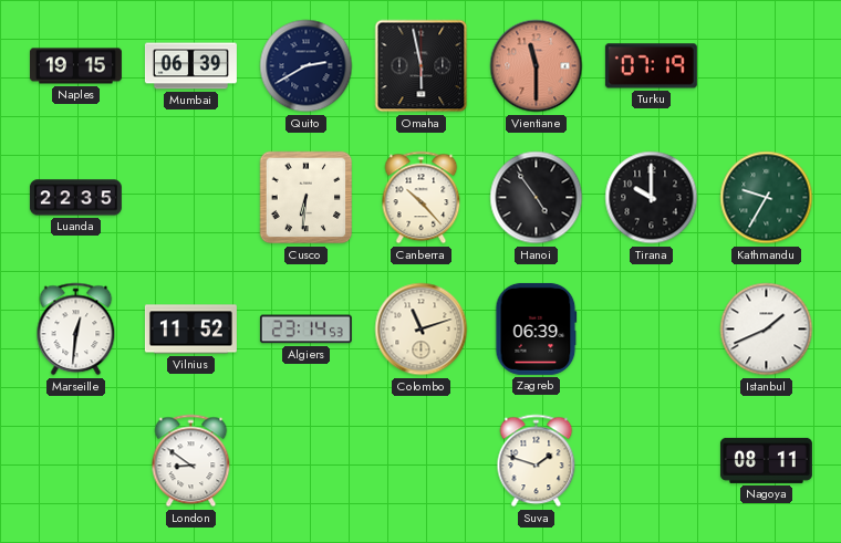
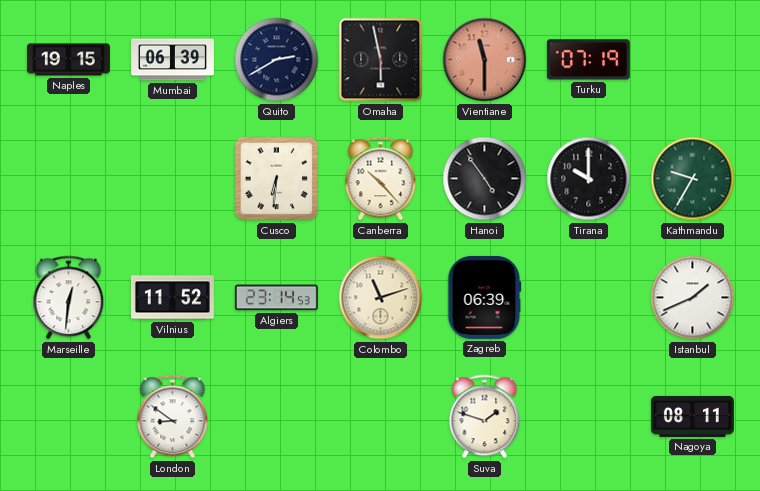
Luanda: 22:35 -> none (75, 198)
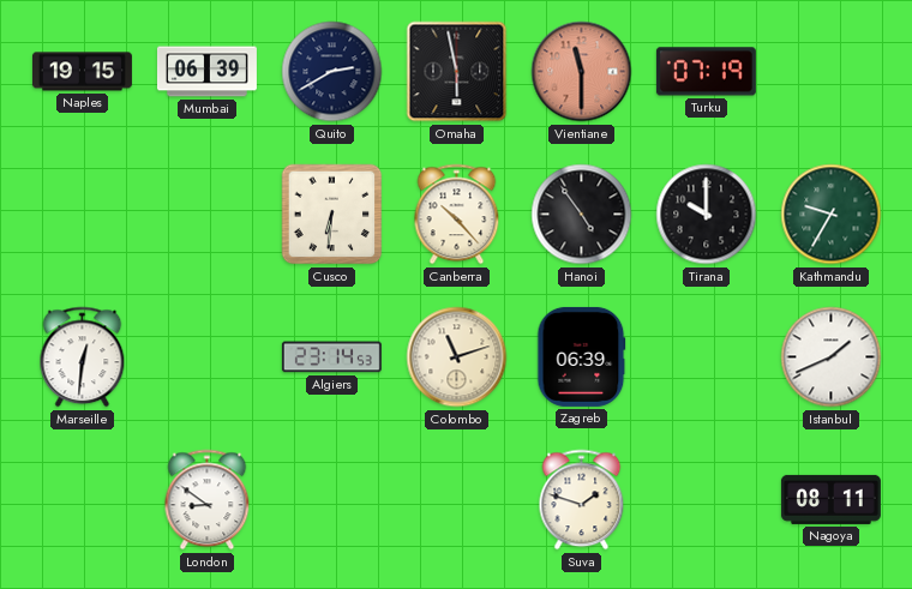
Vilnius: 11:52 -> none (172, 298)
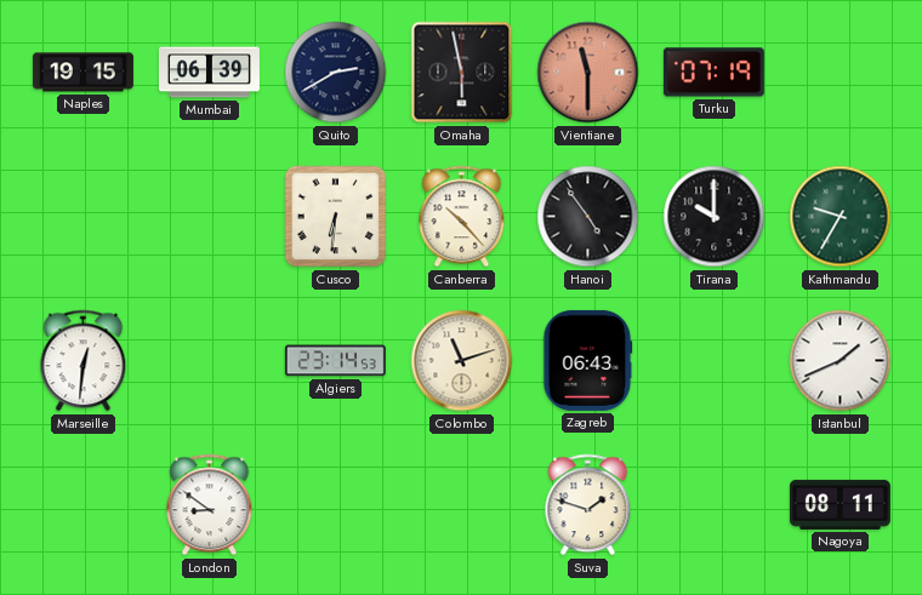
Zagreb: 06:39 -> 06:43 (588, 360)
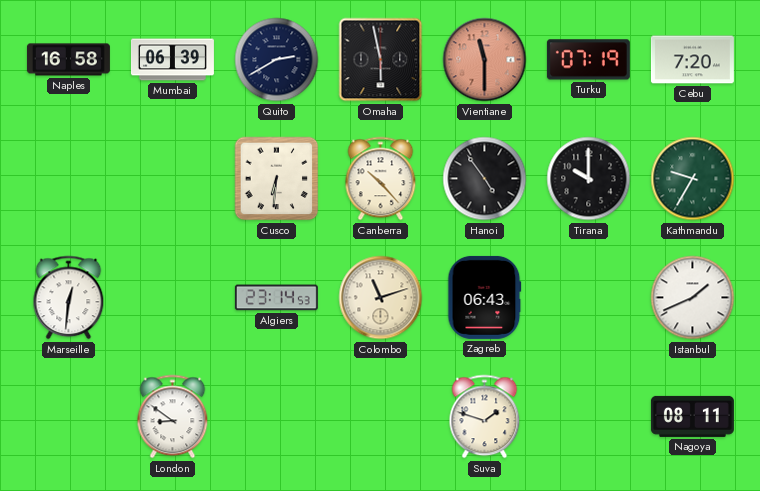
Naples: 19:15 -> 16:58 (68, 60)
Cebu: none -> 7:20 (692, 60)
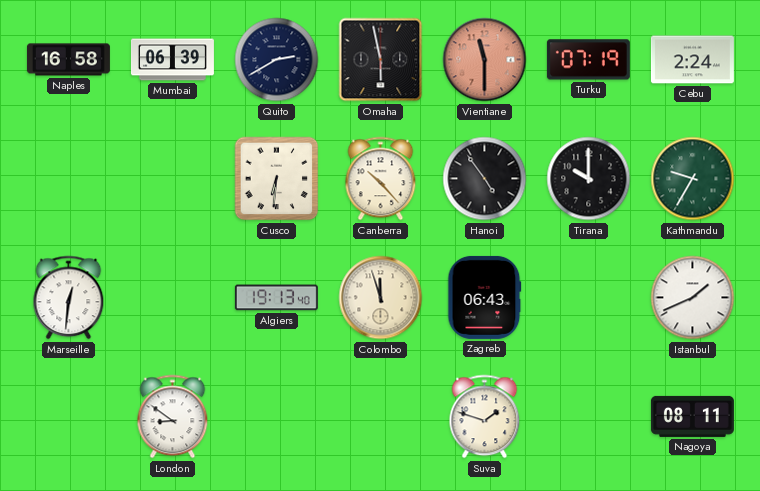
Cebu: 7:20 -> 2:24 (692, 60)
Algiers: 23:14 -> 19:13 (276, 298)
Colombo: 11:12 -> 11:57 (381, 298)
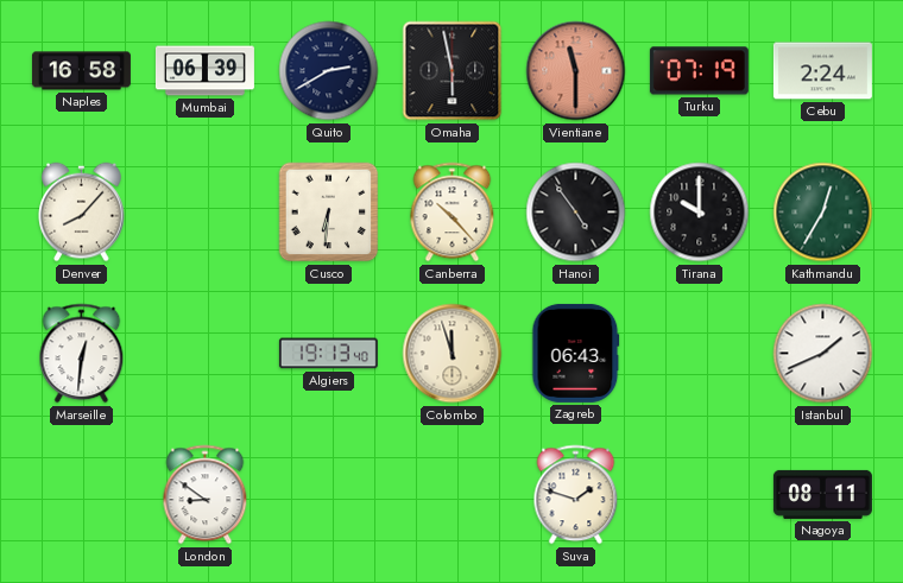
Denver: none -> 8:07 (82, 213)
Kathmandu: 9:35 -> 12:35 (823, 213)
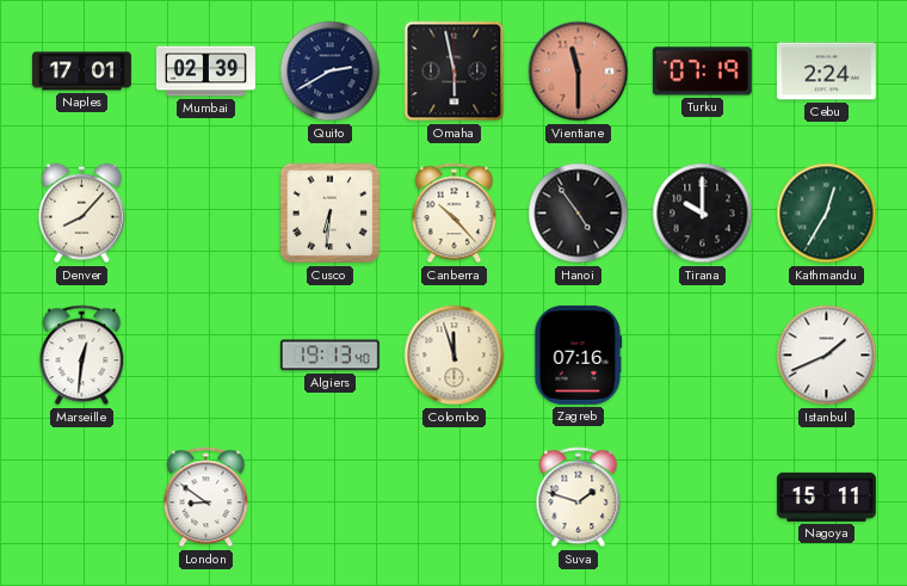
Naples: 16:58 -> 17:01 (81, 72)
Mumbai: 06:39 -> 02:39 (205, 72)
Zagreb: 06:43 -> 07:16 (579, 354)
Nagoya: 08:11 -> 15:11 (826, 496)
